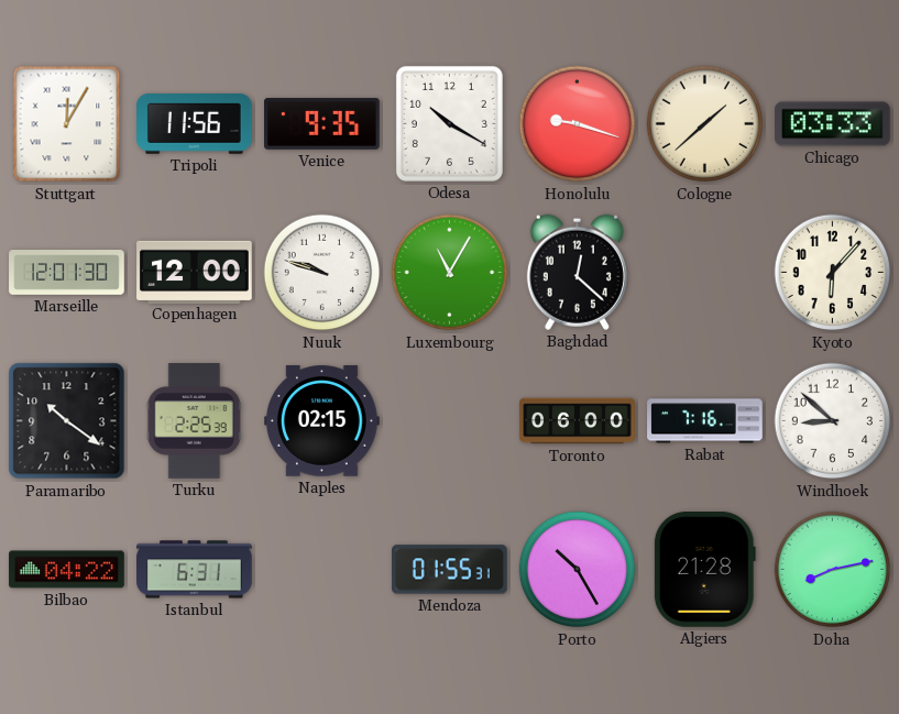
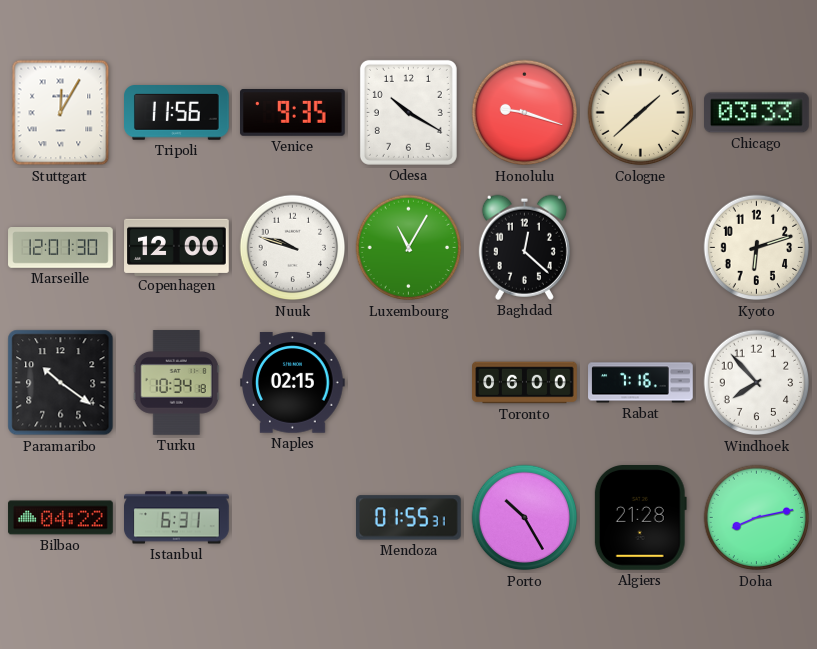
Kyoto: 6:07 -> 6:12 (757, 248)
Turku: 2:25 -> 10:34 (176, 383)
Windhoek: 8:52 -> 7:53 (757, 383)
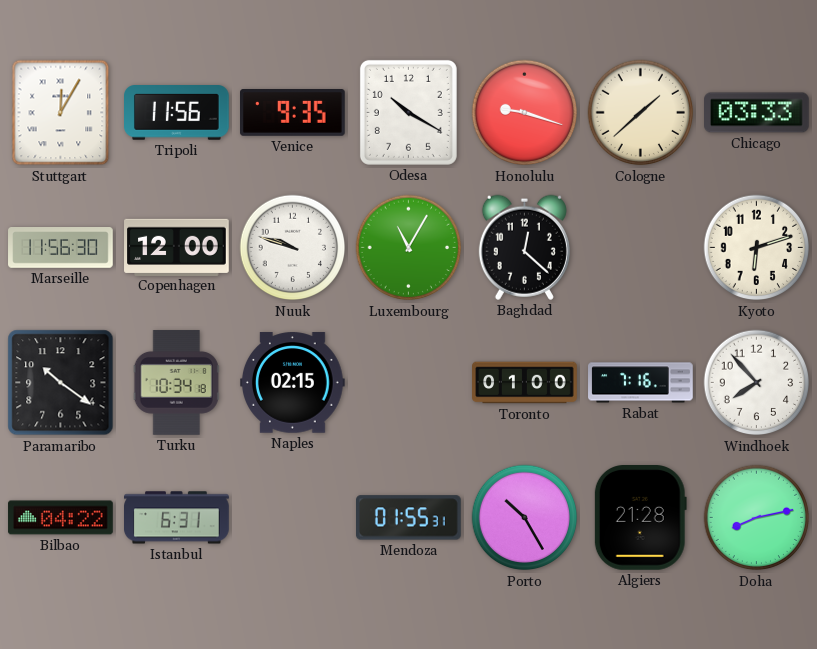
Marseille: 12:01 -> 11:56 (61, 248)
Toronto: 06:00 -> 01:00 (525, 383)
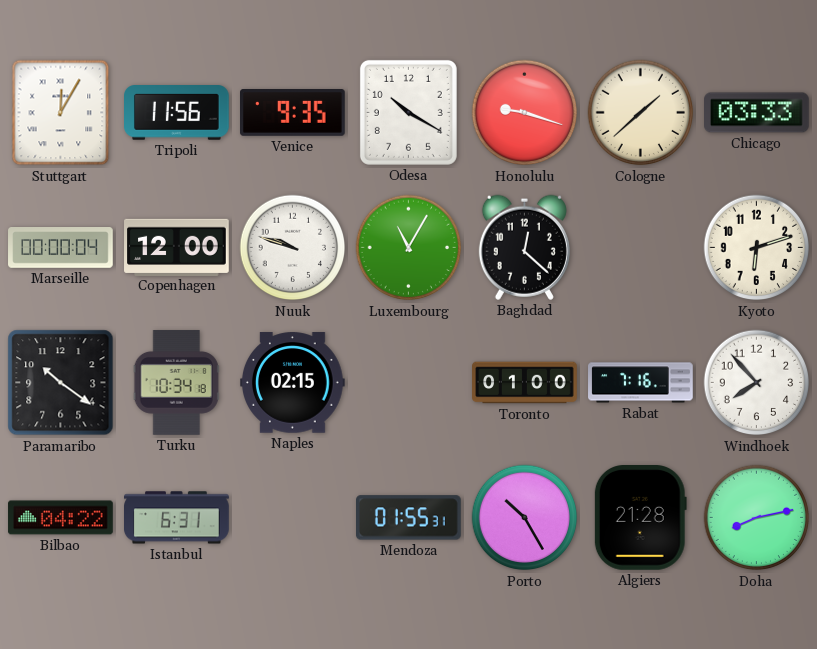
Marseille: 11:56 -> 00:00 (61, 248)
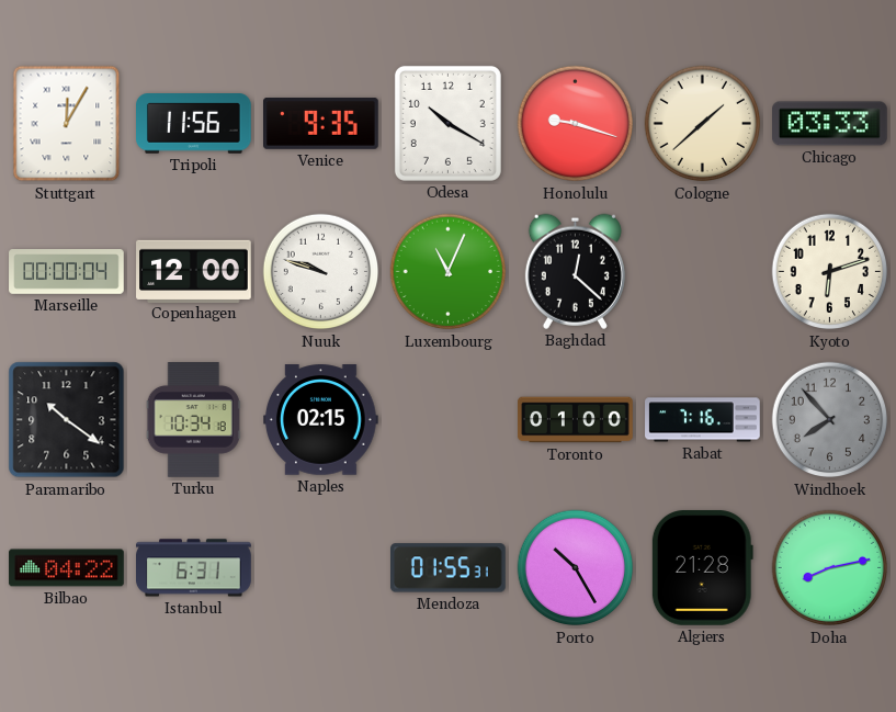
Luxembourg: 11:05 -> 11:04 (449, 272)
Windhoek dial: white -> grey (830, 420)
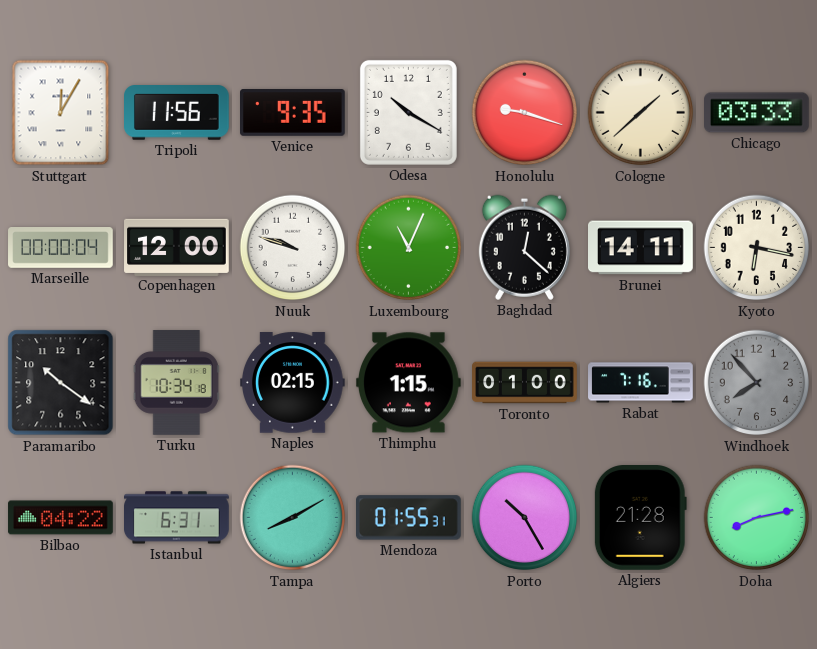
Brunei: none -> 14:11 (641, 248)
Kyoto: 6:12 -> 6:17 (757, 248)
Thimphu: none -> 1:15 (408, 383)
Tampa: none -> 8:10 (293, 518)
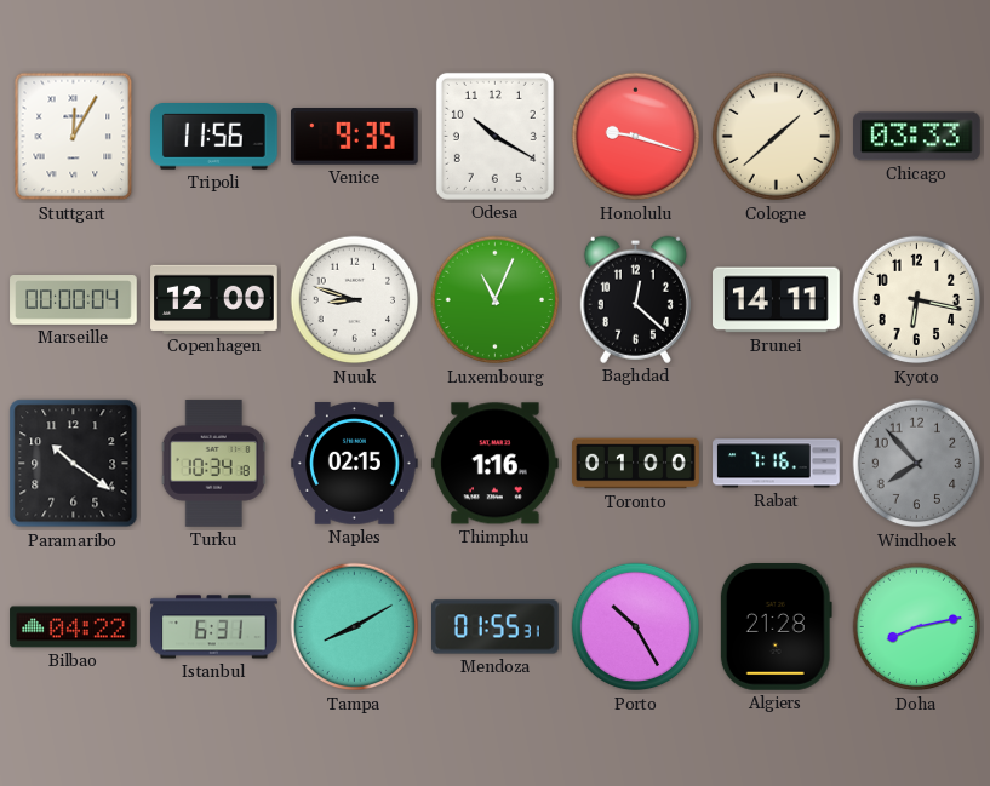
Nuuk: 9:48 -> 8:48 (355, 300)
Thimphu: 1:15 -> 1:16 (494, 464)
